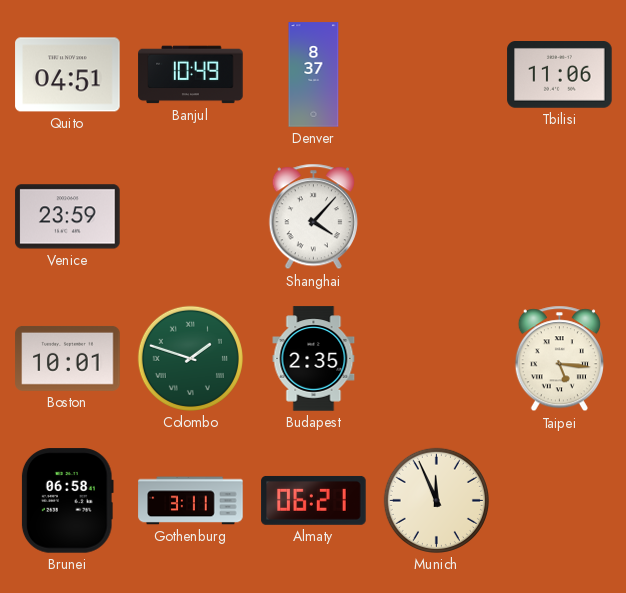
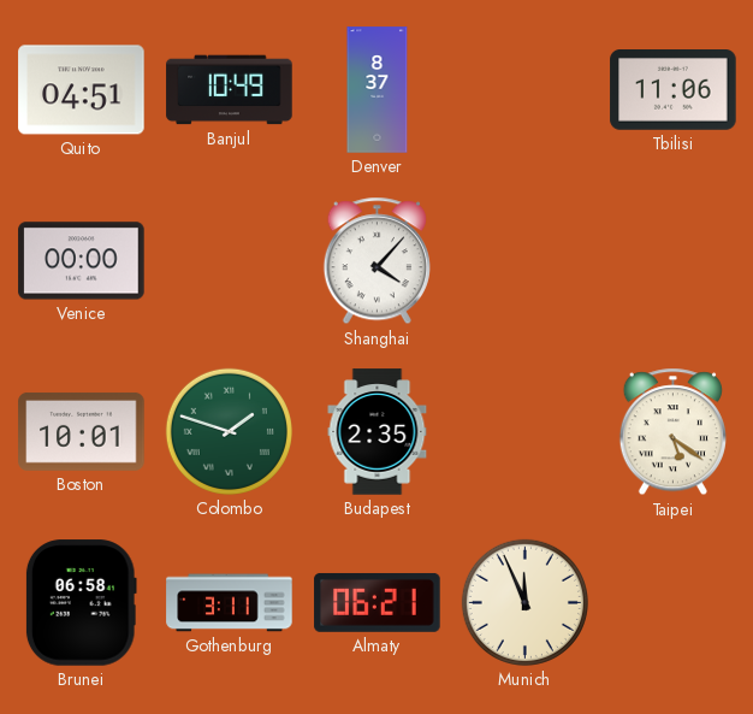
Venice: 23:59 -> 00:00 (82, 261)
Taipei: 5:16 -> 5:21 (672, 432)
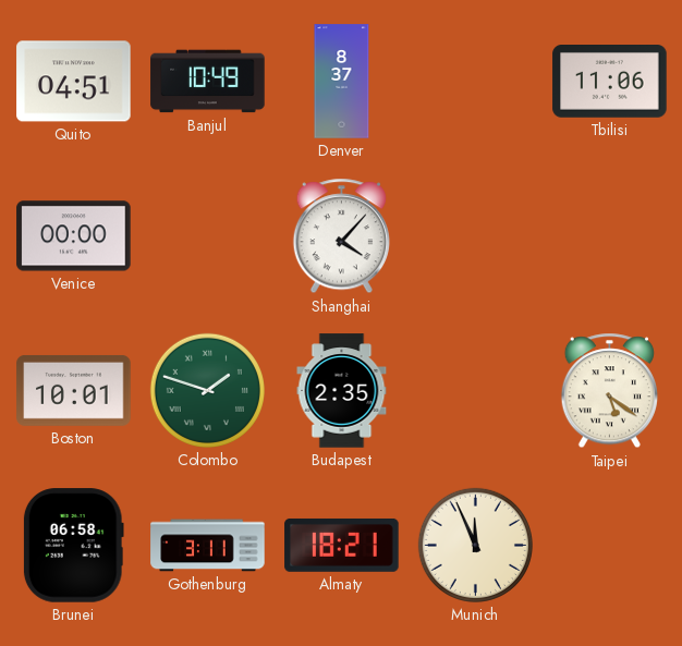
Almaty: 06:21 -> 18:21 (342, 545)
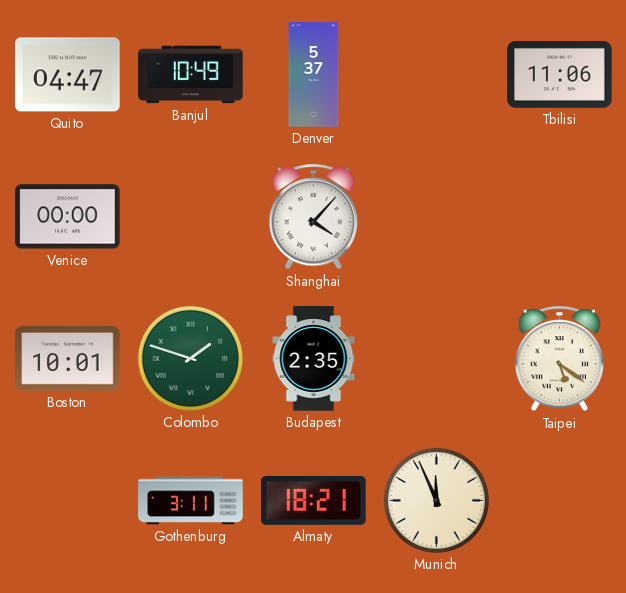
Quito: 04:51 -> 04:47 (68, 75)
Denver: 8:37 -> 5:37 (314, 75)
Brunei: 06:58 -> none (73, 546)
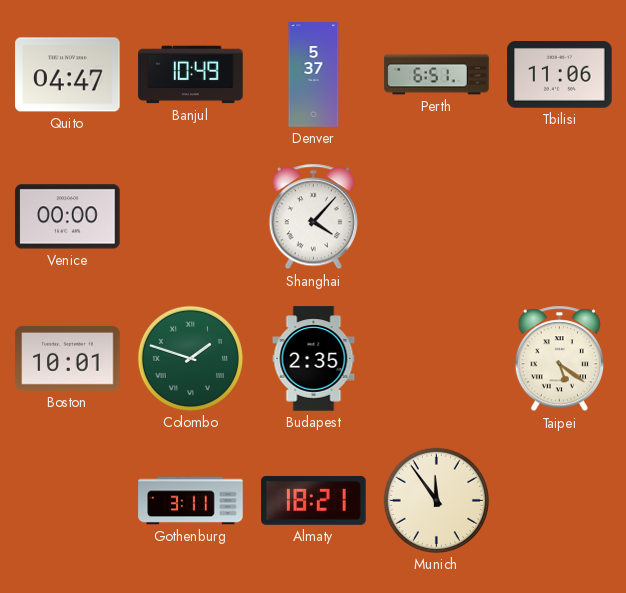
Perth: none -> 6:51 (437, 75)
Munich: 11:56 -> 11:54 (436, 500)
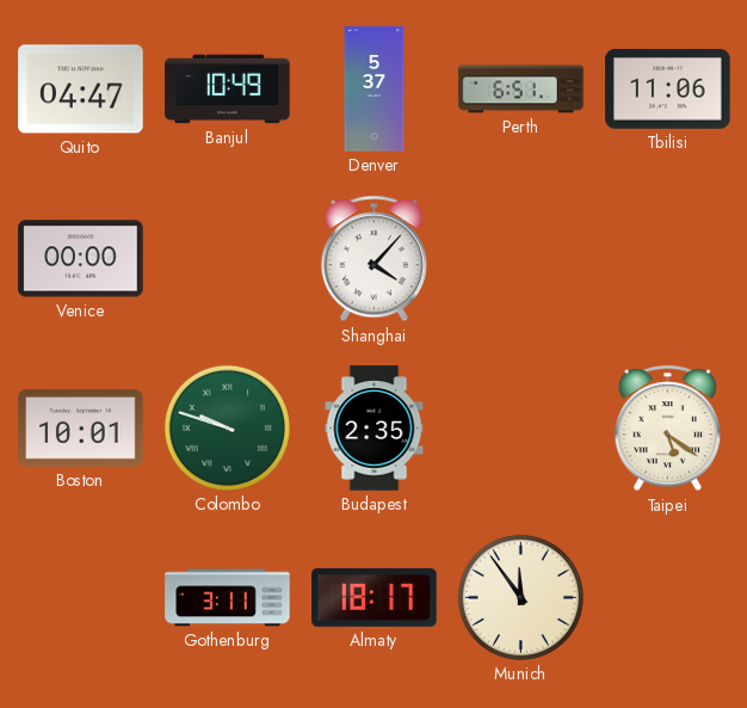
Colombo: 1:48 -> 9:48 (227, 427)
Almaty: 18:21 -> 18:17 (375, 597)
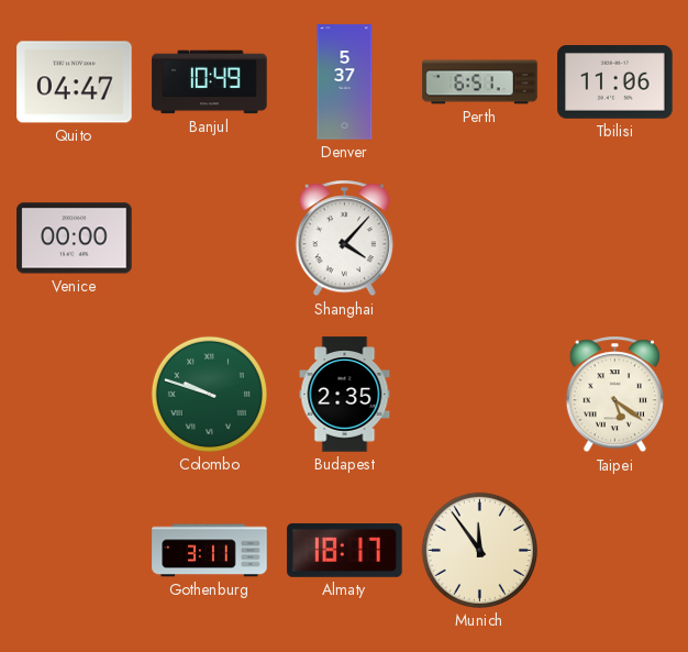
Boston: 10:01 -> none (81, 427)
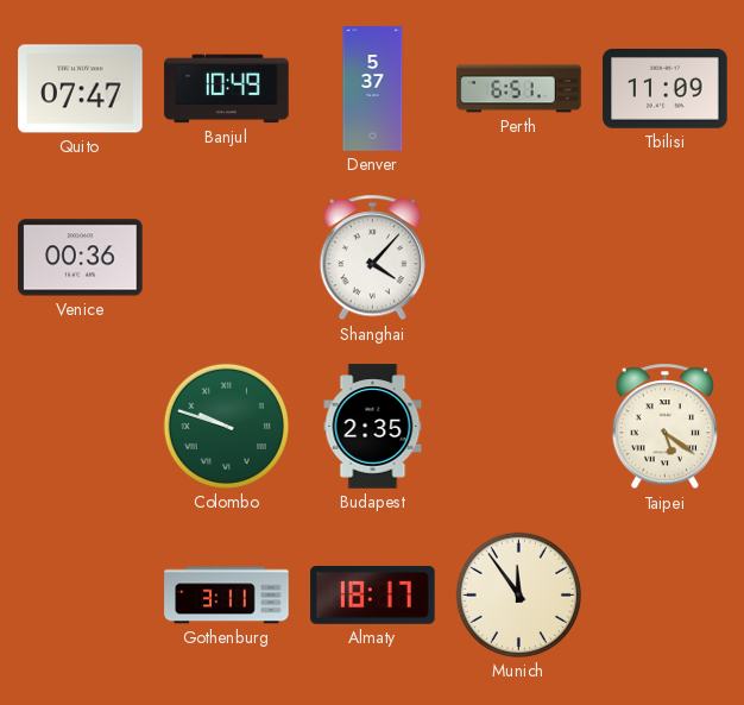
Quito: 04:47 -> 07:47 (81, 89)
Tbilisi: 11:06 -> 11:09 (666, 89)
Venice: 00:00 -> 00:36 (81, 258)
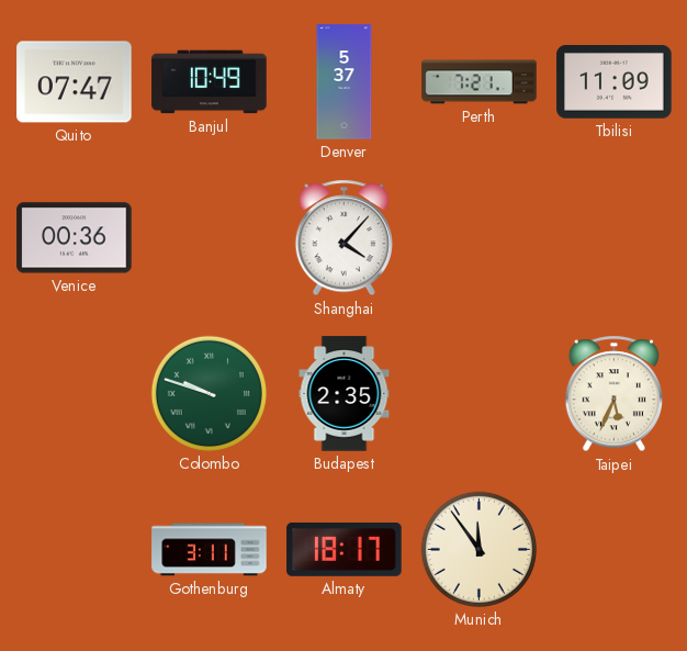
Perth: 6:51 -> 7:21 (480, 82)
Taipei: 5:21 -> 5:34 (613, 394)
